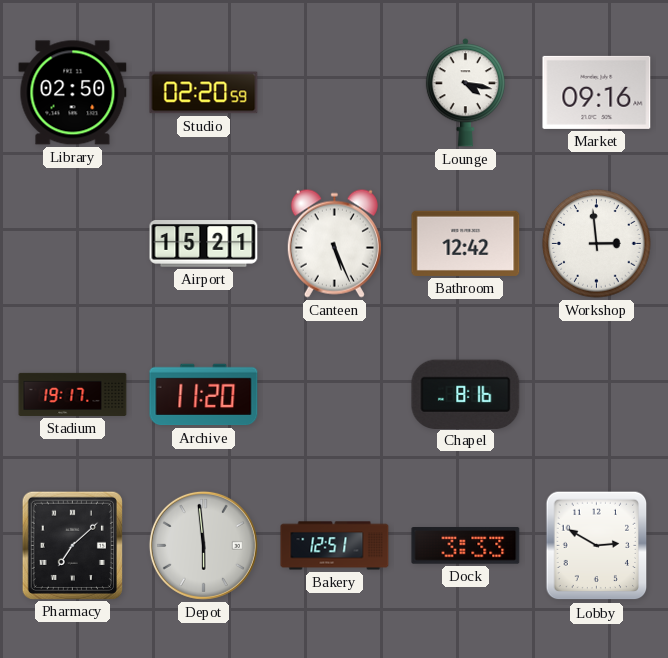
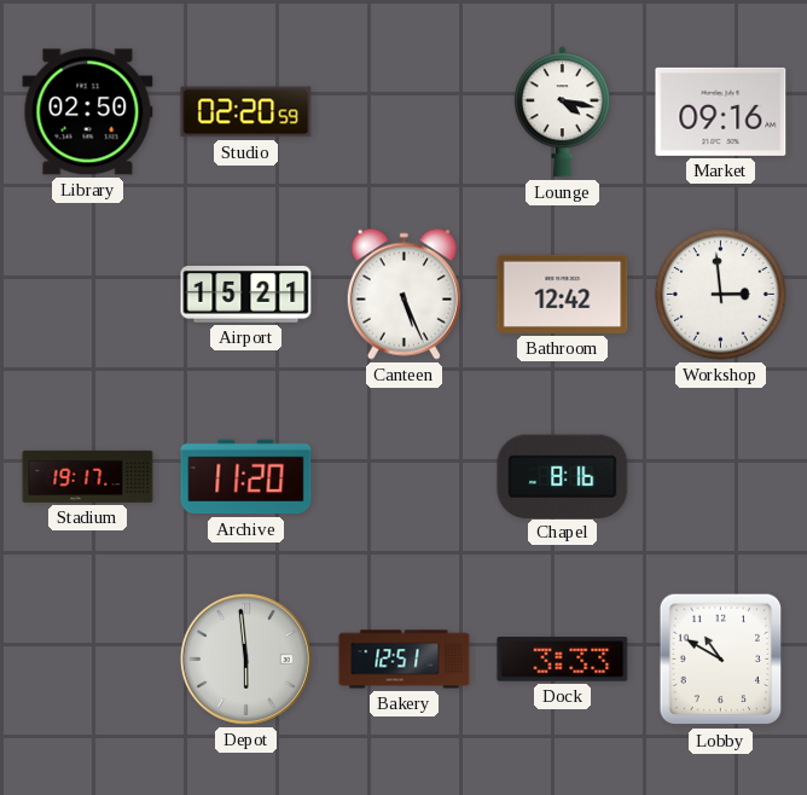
Pharmacy: 7:08 -> none (72, 545)
Lobby: 2:50 -> 10:50 (721, 660)
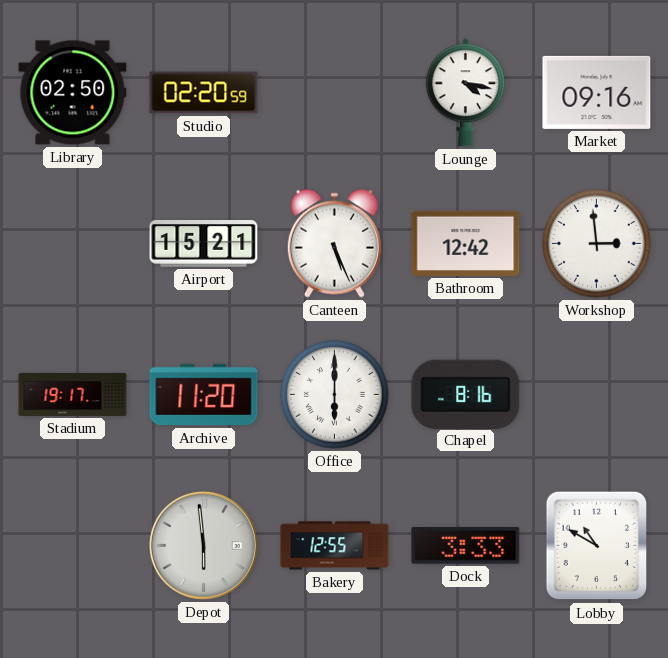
Office: none -> 6:00 (335, 395)
Bakery: 12:51 -> 12:55 (335, 546)
